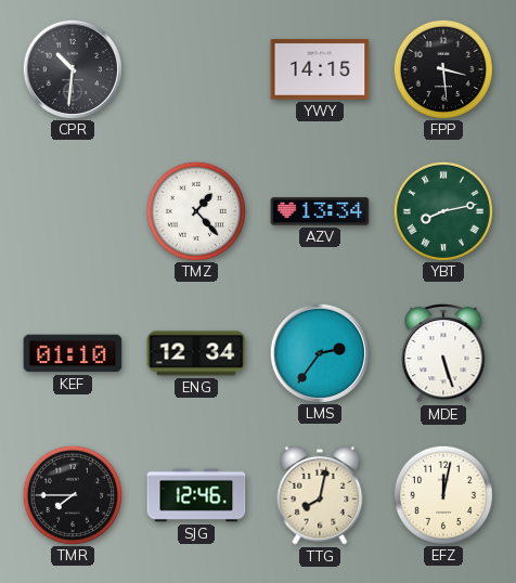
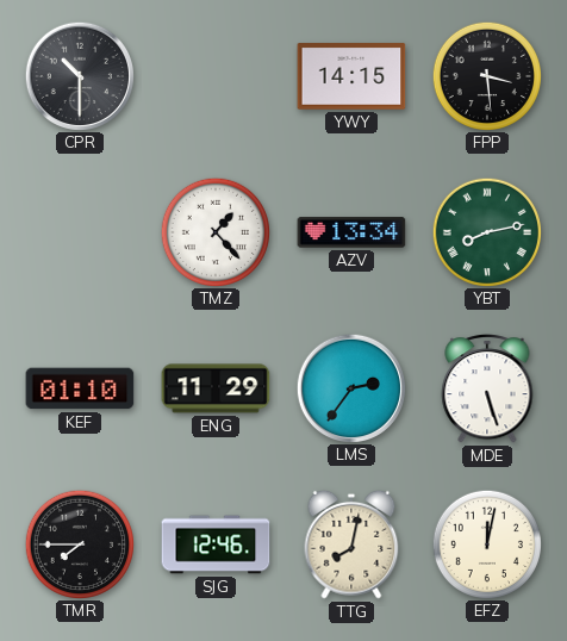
CPR: 10:31 -> 10:30 (79, 75)
ENG: 12:34 -> 11:29 (216, 388)
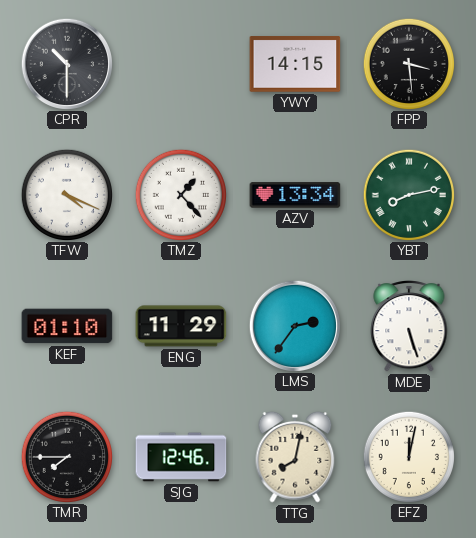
TFW: none -> 4:19 (66, 194)
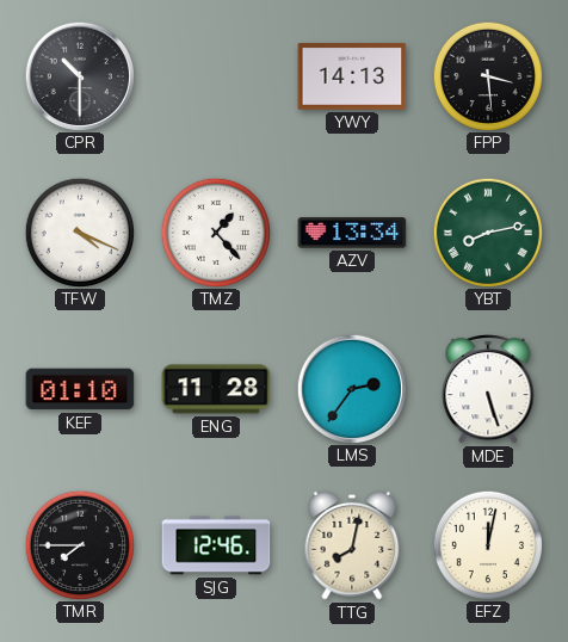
YWY: 14:15 -> 14:13 (352, 76)
ENG: 11:29 -> 11:28 (216, 389)
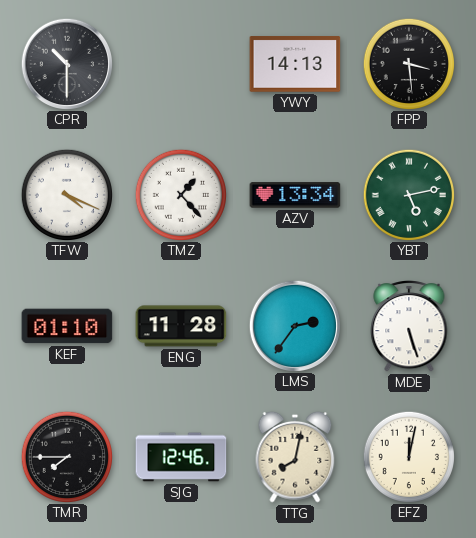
YBT: 8:13 -> 5:13 (408, 194)
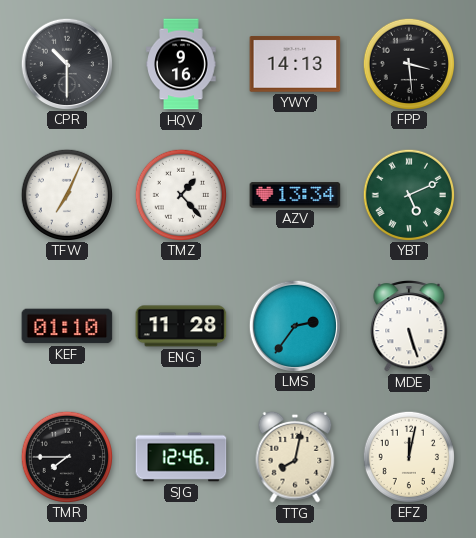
HQV: none -> 9:16 (181, 64)
TFW: 4:19 -> 7:04 (66, 194)
YBT: 5:13 -> 5:11 (408, 194)
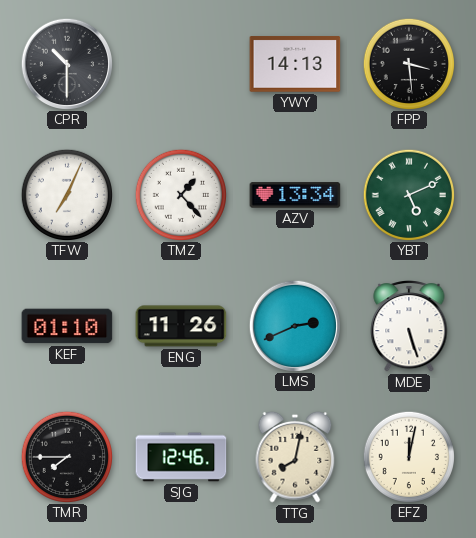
HQV: 9:16 -> none (181, 64)
ENG: 11:28 -> 11:26 (181, 326)
LMS: 2:36 -> 2:41 (294, 325)
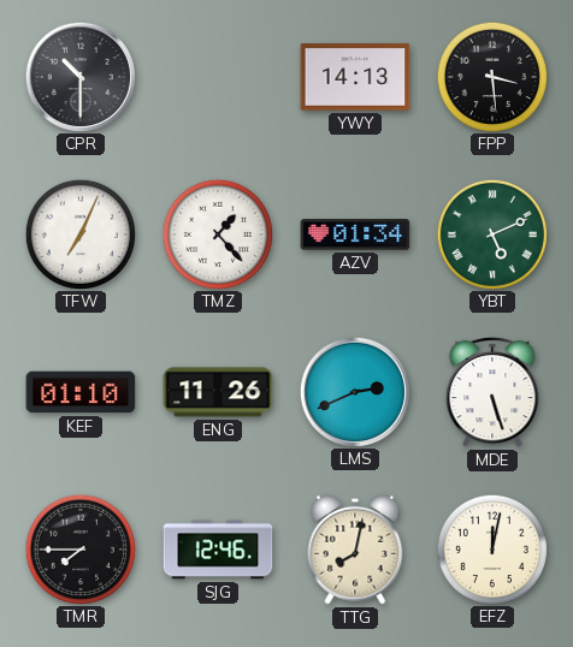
AZV: 13:34 -> 01:34 (355, 235)
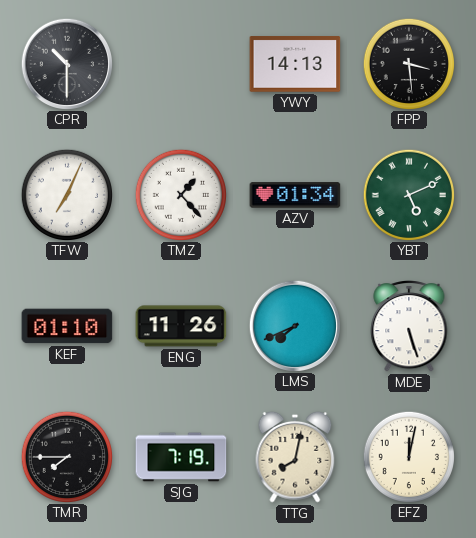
LMS: 2:41 -> 7:41 (294, 325)
SJG: 12:46 -> 7:19 (181, 457)
